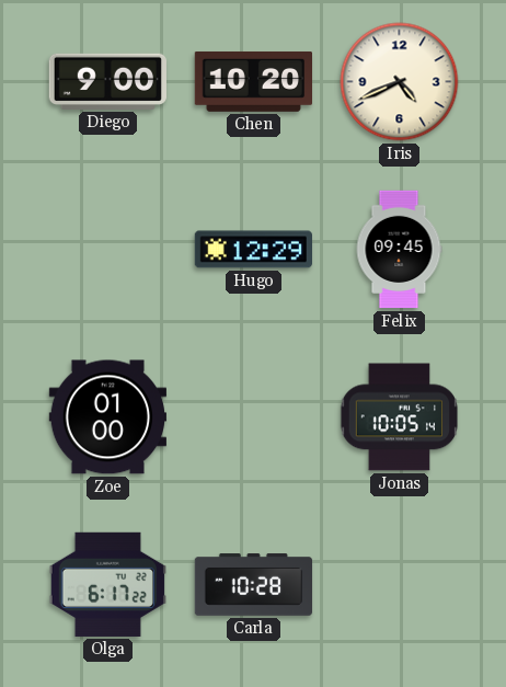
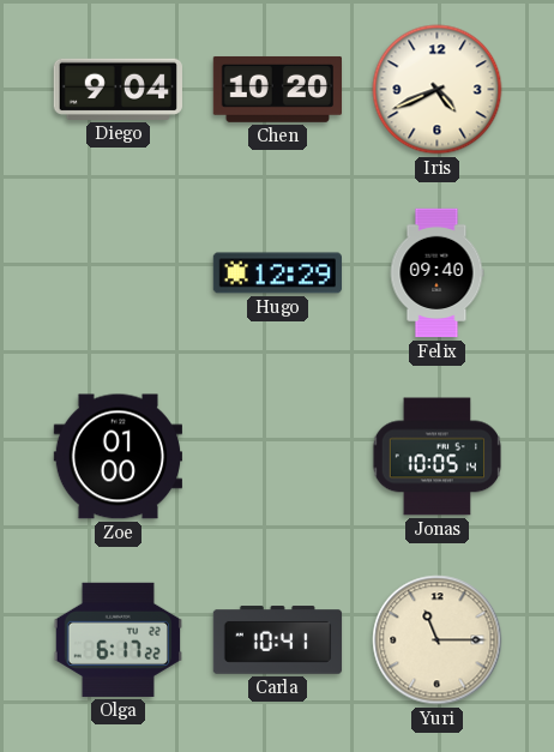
Diego: 9:00 -> 9:04 (118, 89)
Felix: 09:45 -> 09:40 (436, 273)
Carla: 10:28 -> 10:41 (278, 640)
Yuri: none -> 11:15 (438, 640)
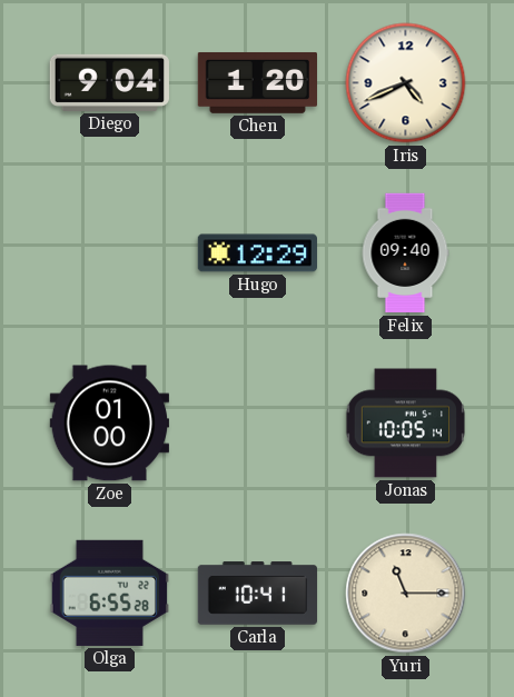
Chen: 10:20 -> 1:20 (257, 82)
Olga: 6:17 -> 6:55 (109, 593)
